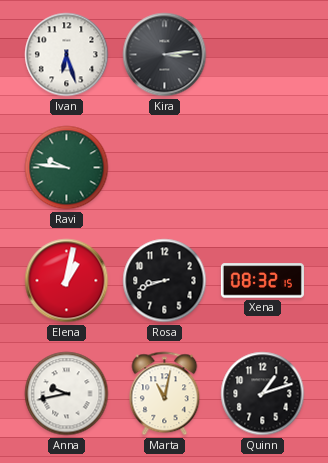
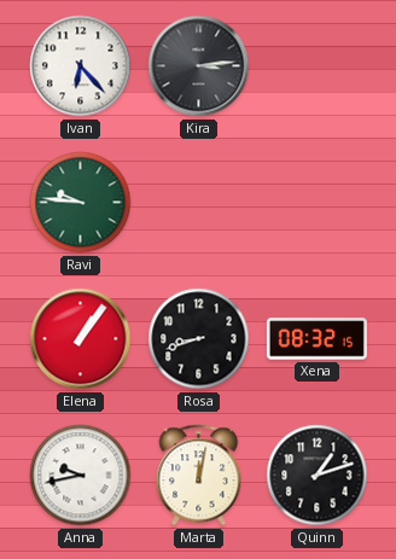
Ivan: 6:27 -> 6:23 (81, 66)
Elena: 1:02 -> 1:06 (81, 339)
Marta: 11:02 -> 12:02 (199, 476)
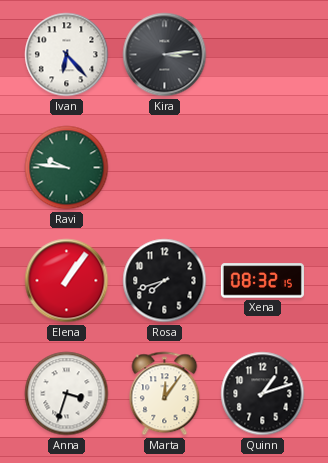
Rosa: 8:42 -> 7:42 (165, 281)
Anna: 9:43 -> 3:33 (67, 394)
Marta: 12:02 -> 12:06 (165, 394)
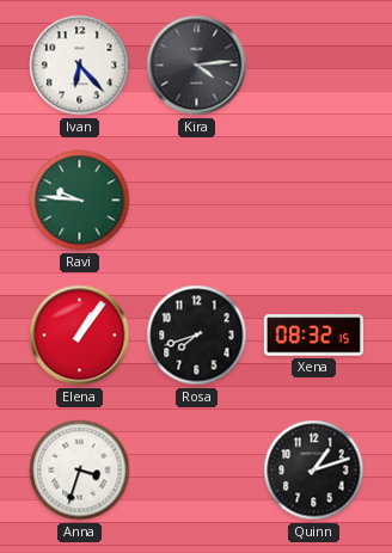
Kira: 3:14 -> 4:14 (197, 66)
Marta: 12:06 -> none (165, 394)
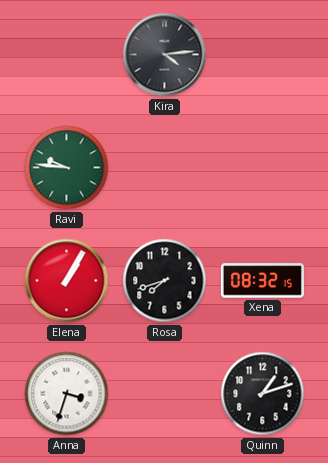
Ivan: 6:23 -> none (80, 66)
Elena: 1:06 -> 1:05 (67, 281)
